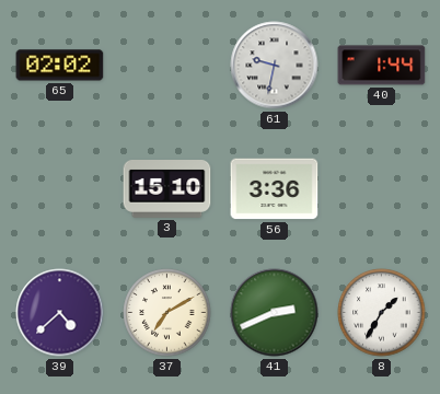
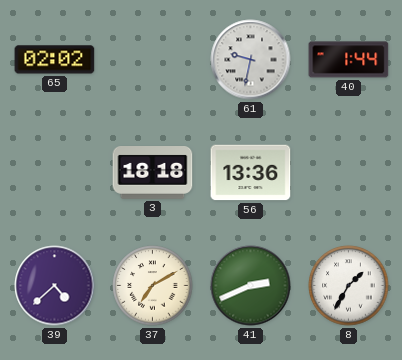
3: 15:10 -> 18:18 (153, 173)
56: 3:36 -> 13:36 (251, 173)
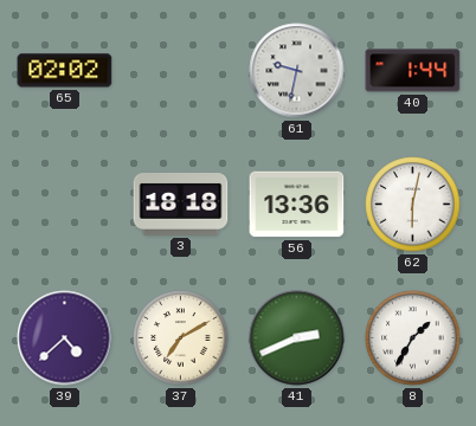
62: none -> 6:02 (413, 205)
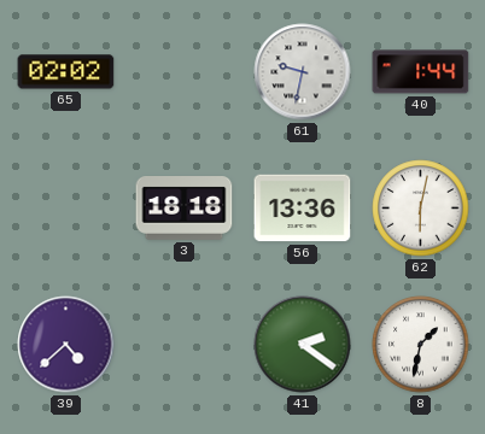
37: 7:10 -> none (181, 338)
41: 2:41 -> 2:21 (303, 345)
8: 1:35 -> 1:32 (421, 345)
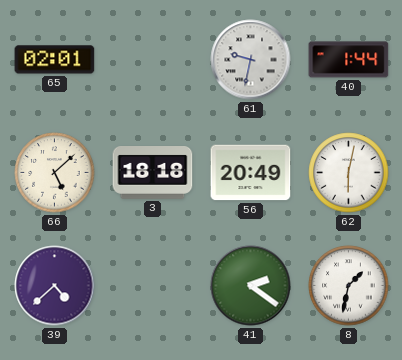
65: 02:02 -> 02:01 (55, 60)
66: none -> 5:08 (55, 173)
56: 13:36 -> 20:49 (251, 173)
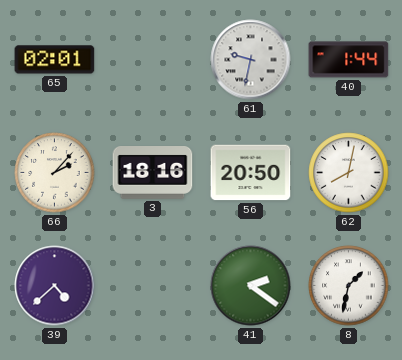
66: 5:08 -> 2:07 (55, 173)
3: 18:18 -> 18:16 (153, 173)
56: 20:49 -> 20:50 (251, 173)
62: 6:02 -> 8:02 (349, 173)
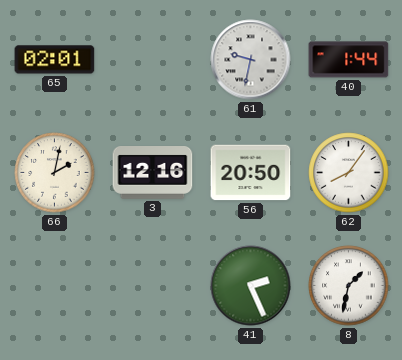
66: 2:07 -> 2:02 (55, 173)
3: 18:16 -> 12:16 (153, 173)
62: 8:02 -> 8:06 (349, 173)
39: 4:38 -> none (55, 286)
41: 2:21 -> 2:26 (251, 286)
